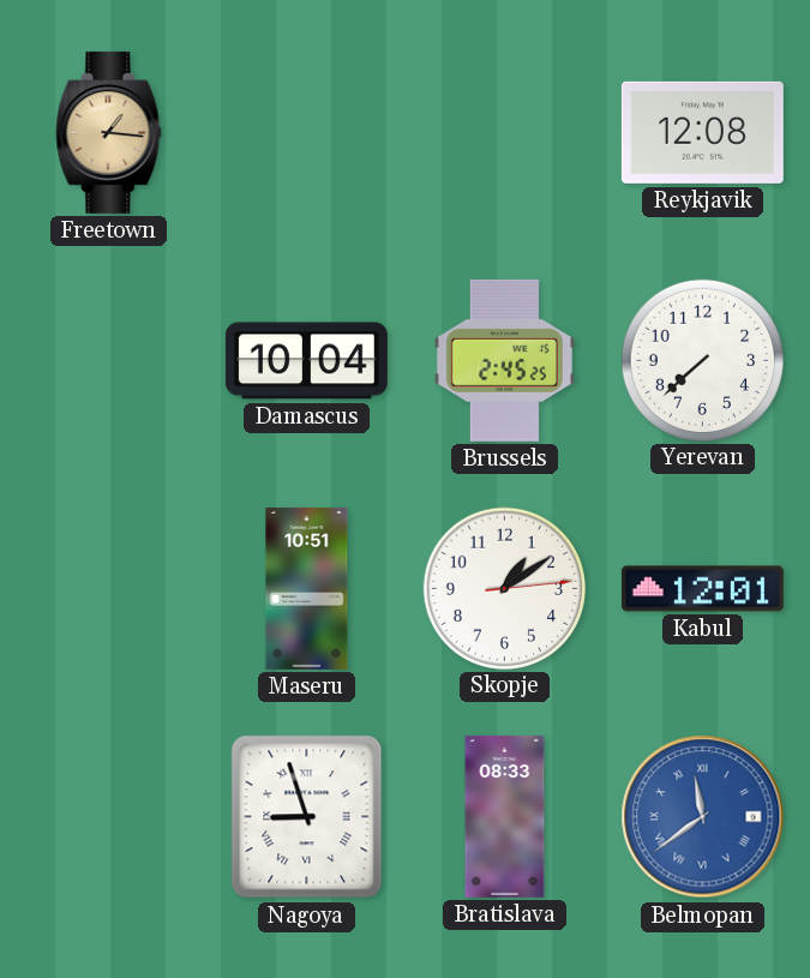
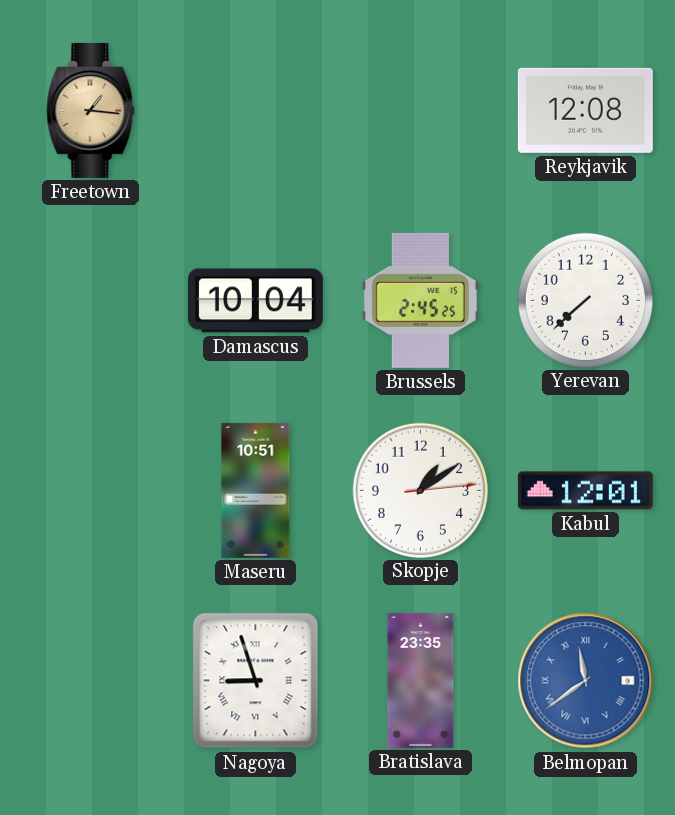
Bratislava: 08:33 -> 23:35 (421, 680)
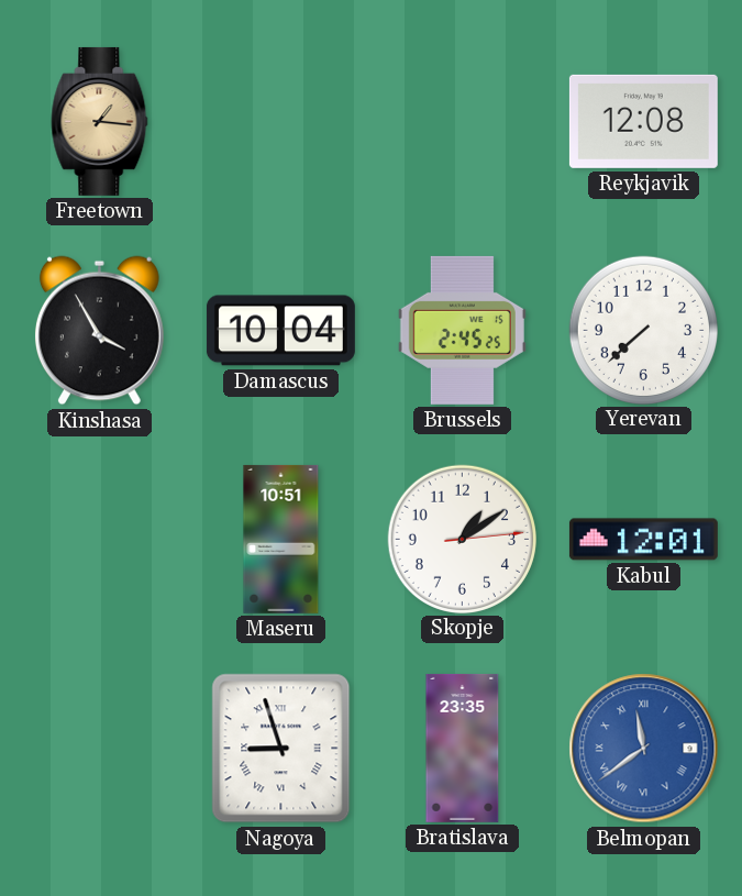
Kinshasa: none -> 3:55 (99, 331)
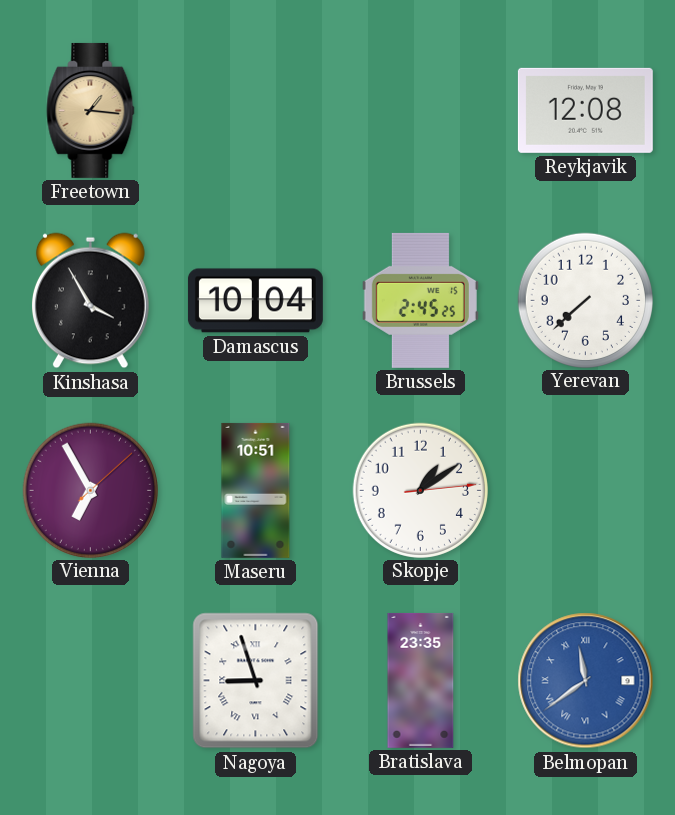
Vienna: none -> 6:55 (90, 490)
Kabul: 12:01 -> none (643, 540)
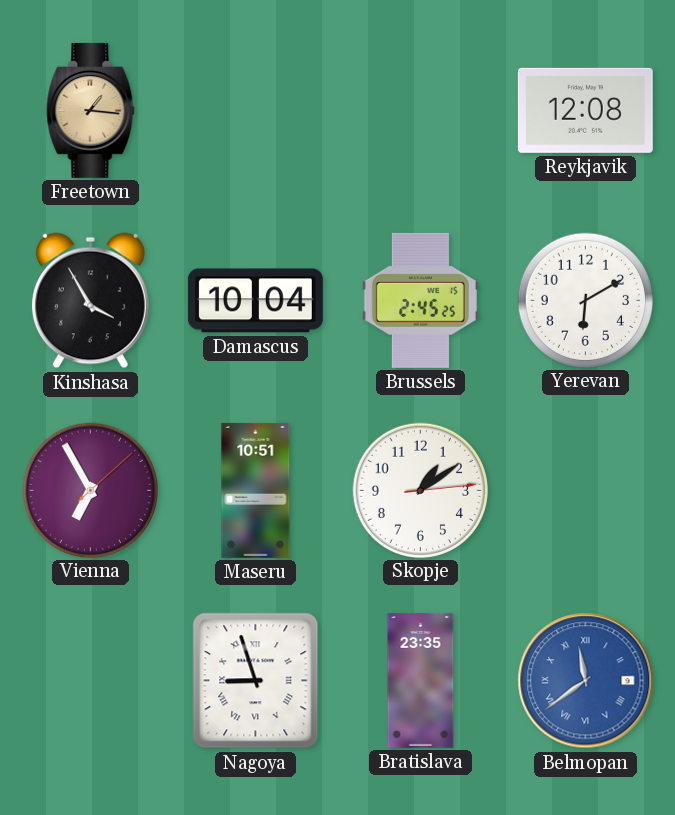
Yerevan: 7:38 -> 6:10 (585, 300)
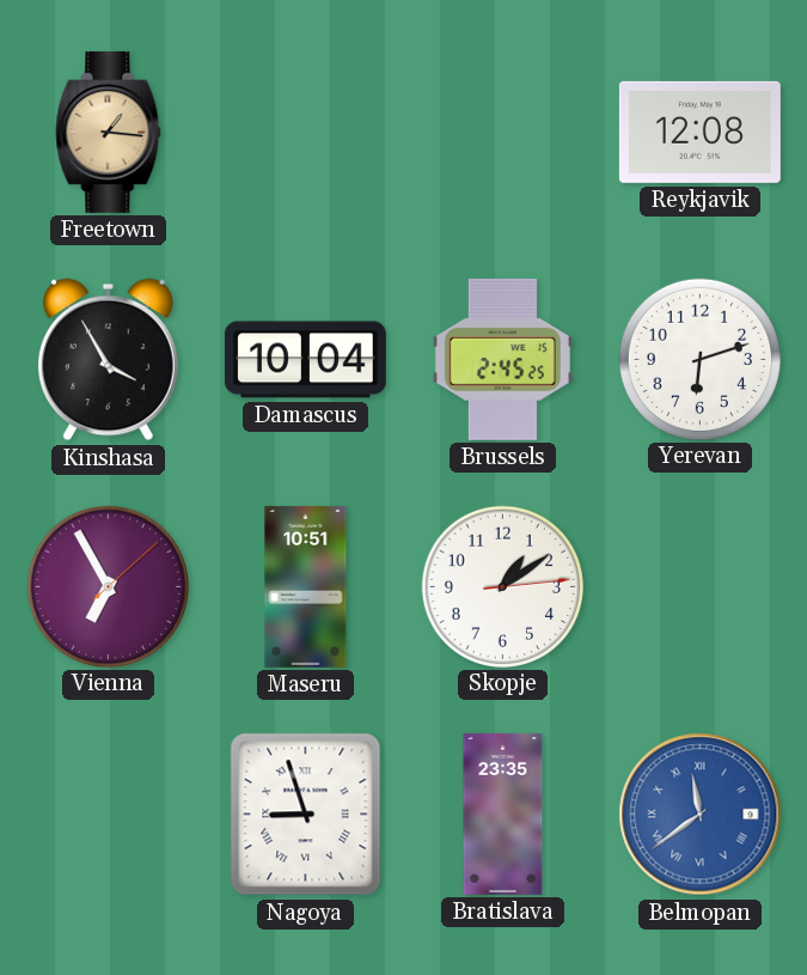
Yerevan: 6:10 -> 6:12 (699, 359)
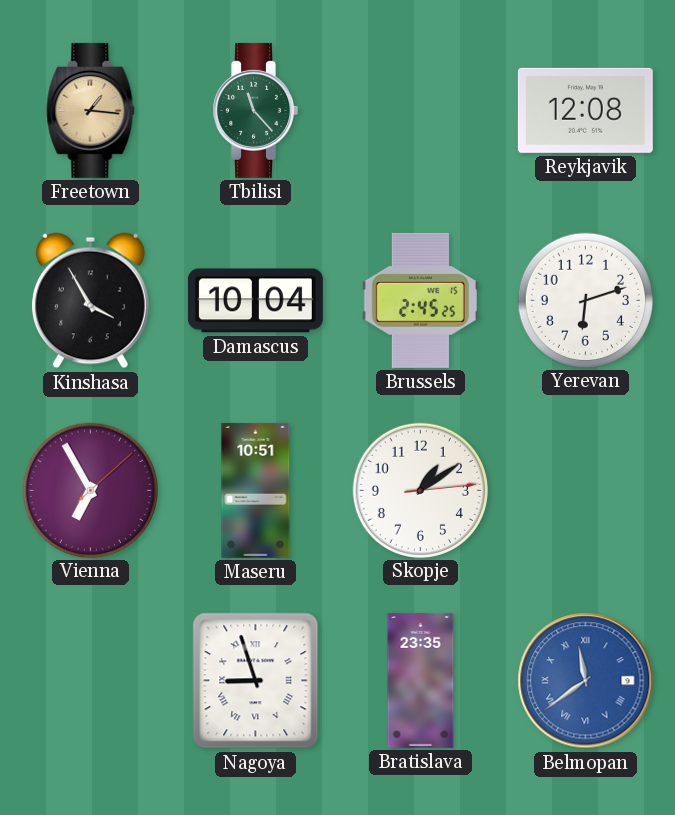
Tbilisi: none -> 11:23 (255, 110)
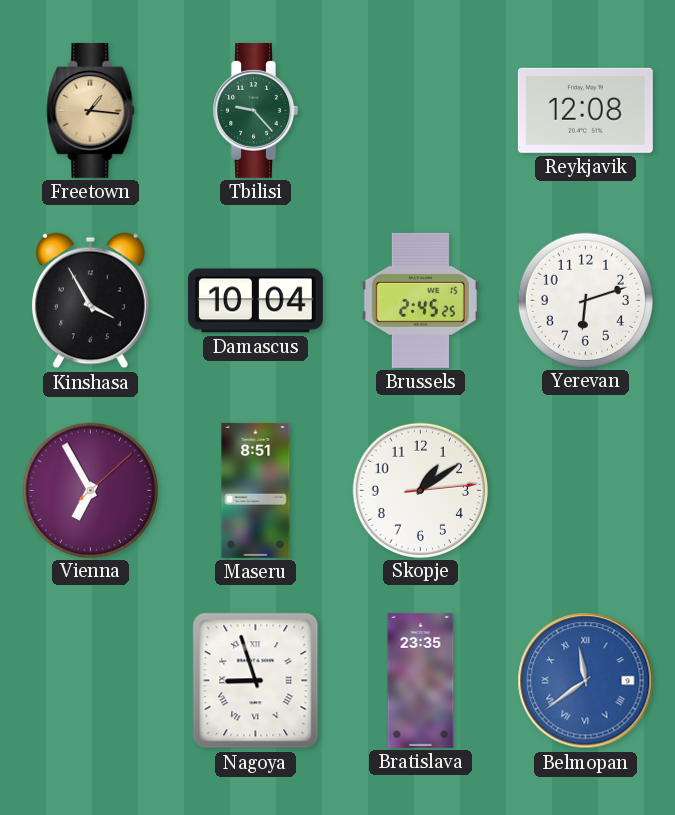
Tbilisi: 11:23 -> 9:23 (255, 110)
Maseru: 10:51 -> 8:51 (256, 490)
